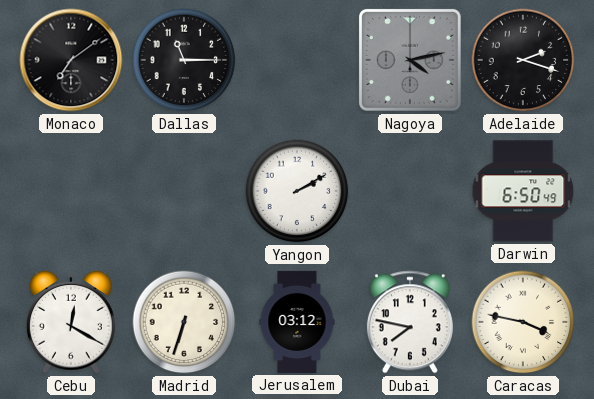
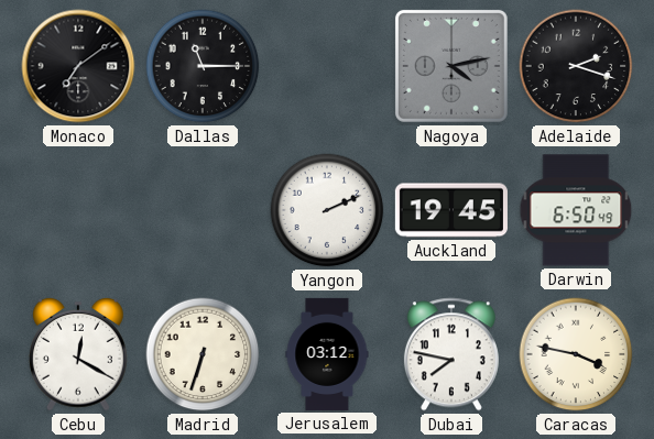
Yangon: 2:10 -> 2:11 (327, 210)
Auckland: none -> 19:45 (451, 210)
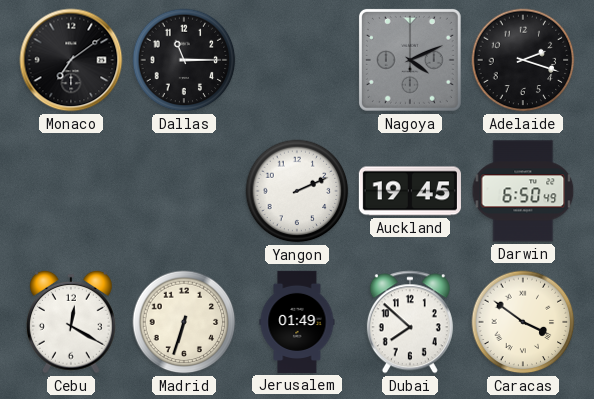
Nagoya: 4:13 -> 4:11 (410, 60)
Jerusalem: 03:12 -> 01:49 (297, 322)
Dubai: 7:47 -> 7:52 (410, 322)
Caracas: 3:47 -> 3:51 (523, 322)
